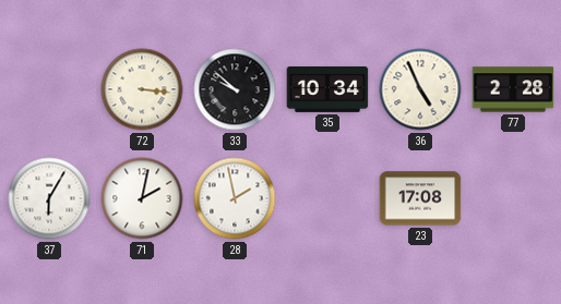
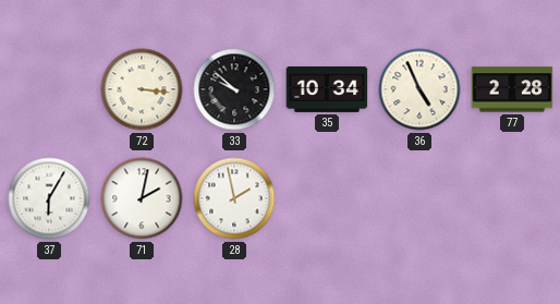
23: 17:08 -> none (420, 198)
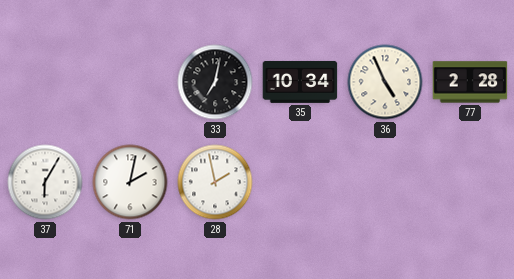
72: 3:16 -> none (142, 89)
33: 9:52 -> 7:02 (215, 82)
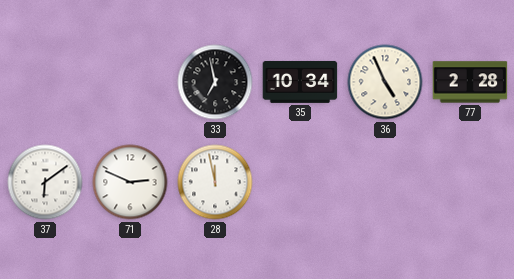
33: 7:02 -> 6:58 (215, 82)
37: 6:05 -> 6:09 (45, 182)
71: 2:02 -> 2:49 (130, 182)
28: 1:58 -> 11:58 (215, 182)
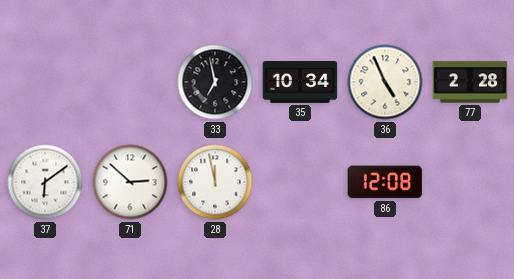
71: 2:49 -> 2:52 (130, 182)
86: none -> 12:08 (385, 182)
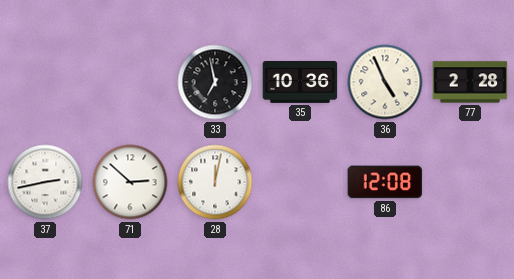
35: 10:34 -> 10:36 (300, 82)
37: 6:09 -> 2:43 (45, 182)
28: 11:58 -> 12:02 (215, 182)
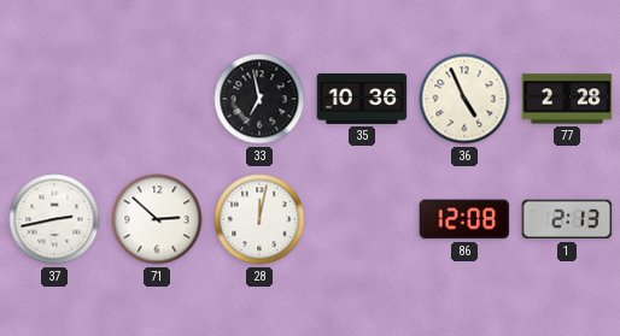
1: none -> 2:13 (567, 219)
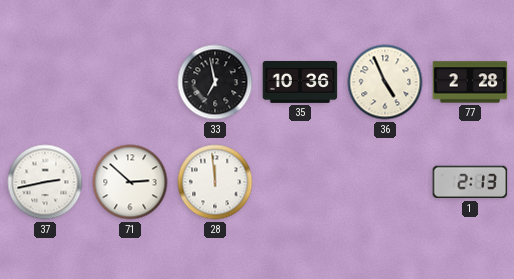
28: 12:02 -> 11:59 (215, 182)
86: 12:08 -> none (464, 219)
